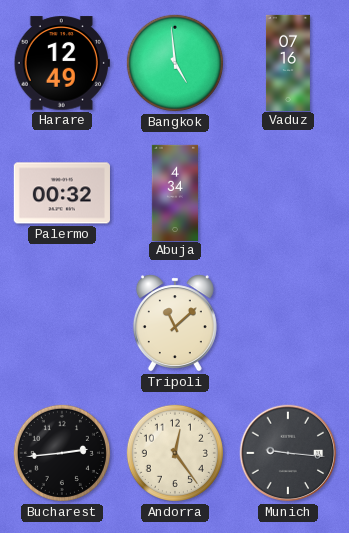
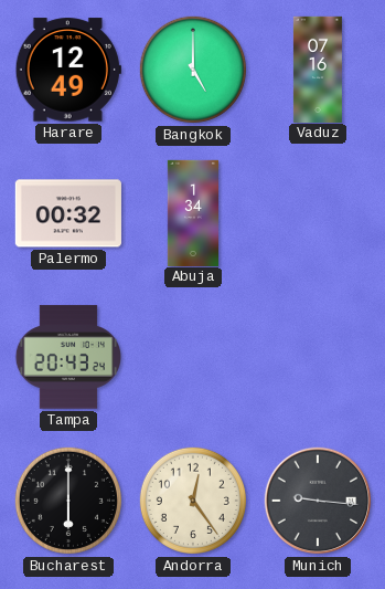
Bangkok: 4:59 -> 5:00 (193, 70)
Abuja: 4:34 -> 1:34 (192, 212)
Tampa: none -> 20:43 (67, 357)
Tripoli: 11:08 -> none (175, 323)
Bucharest: 2:44 -> 6:00 (68, 501)
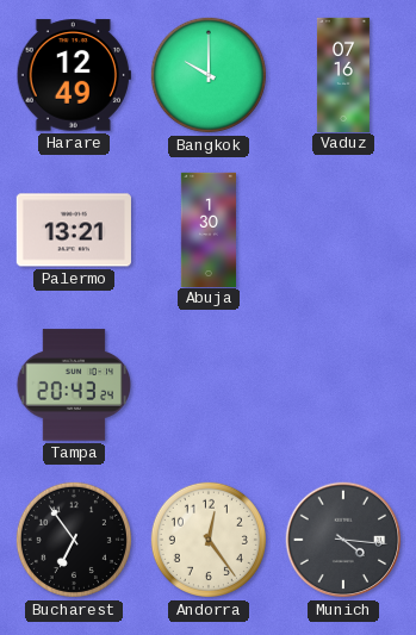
Bangkok: 5:00 -> 10:00 (209, 75)
Palermo: 00:32 -> 13:21 (74, 230)
Abuja: 1:34 -> 1:30 (207, 229)
Bucharest: 6:00 -> 6:54 (74, 540)
Munich: 9:16 -> 4:16 (343, 540)
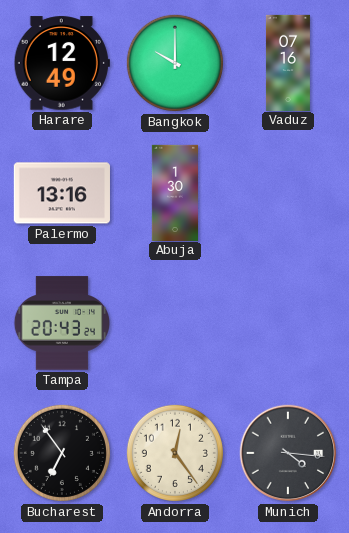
Palermo: 13:21 -> 13:16 (62, 193)
